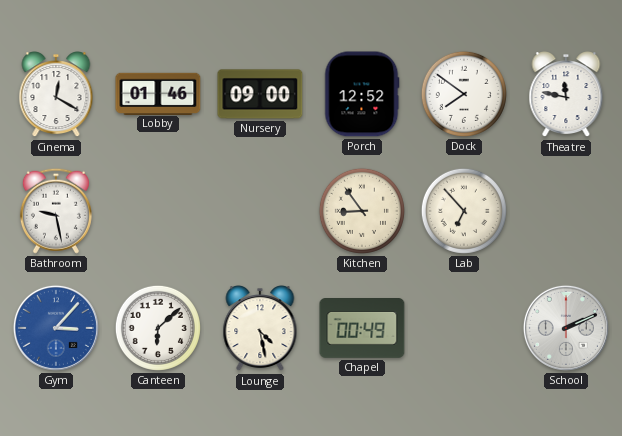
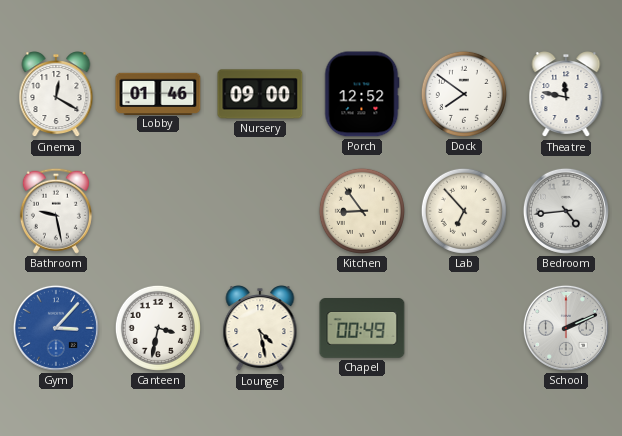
Bedroom: none -> 4:44 (566, 211)
Canteen: 6:08 -> 3:32 (158, 328)
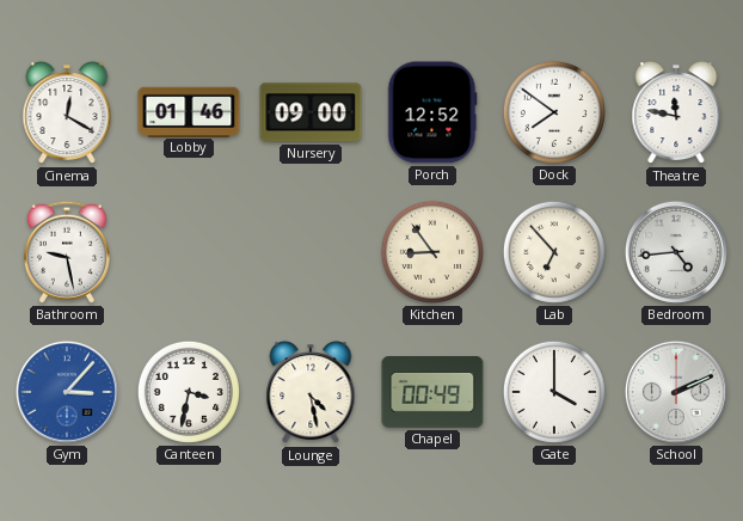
Gate: none -> 4:00 (554, 392)
